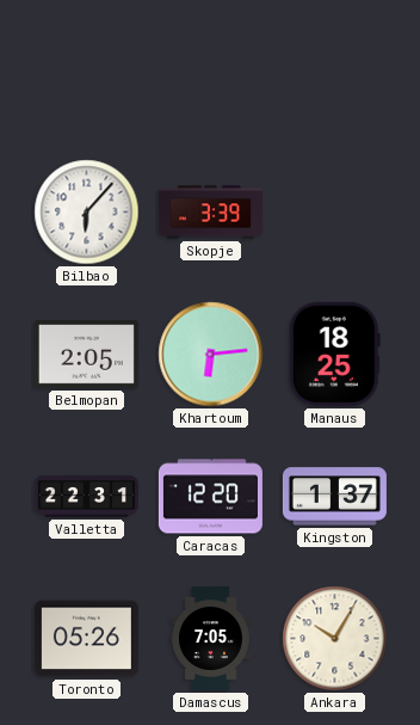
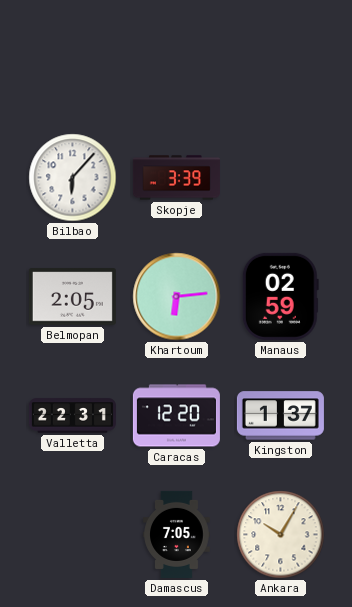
Manaus: 18:25 -> 02:59 (280, 296)
Toronto: 05:26 -> none (86, 639)
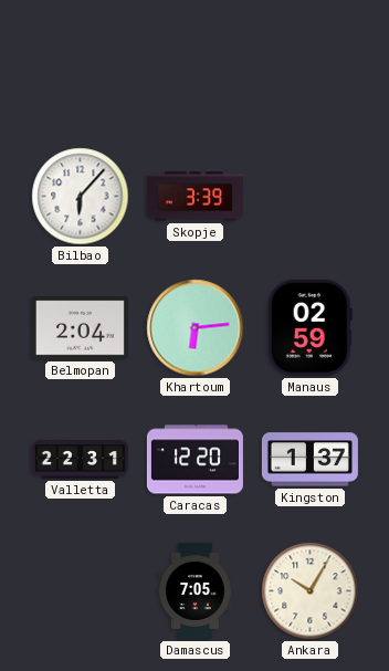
Belmopan: 2:05 -> 2:04 (80, 328)
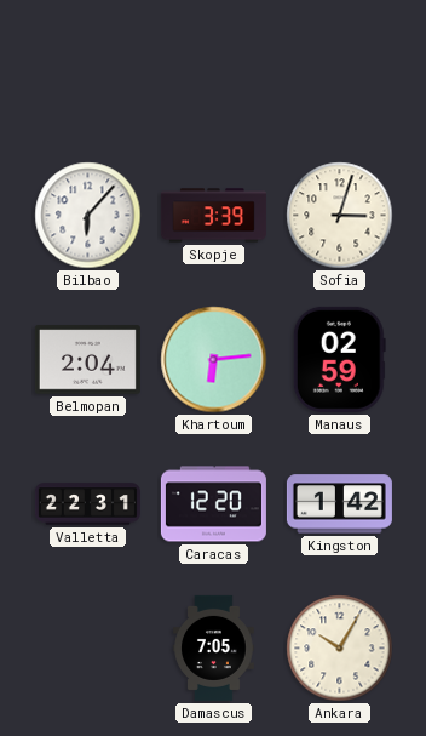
Sofia: none -> 3:03 (340, 216)
Kingston: 1:37 -> 1:42 (339, 504)
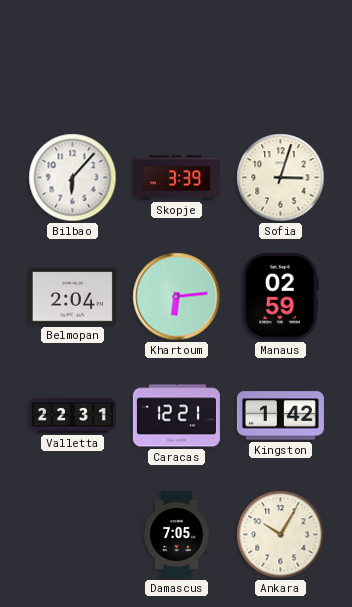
Caracas: 12:20 -> 12:21 (176, 416)
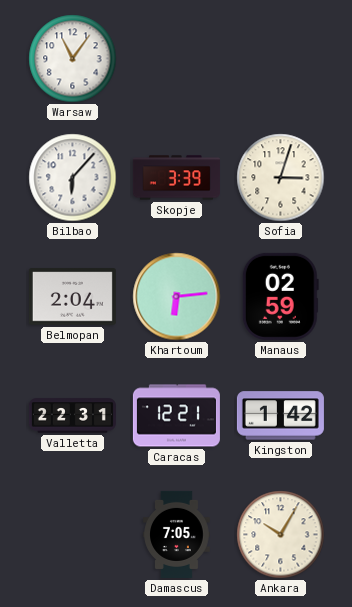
Warsaw: none -> 11:06 (73, 59)
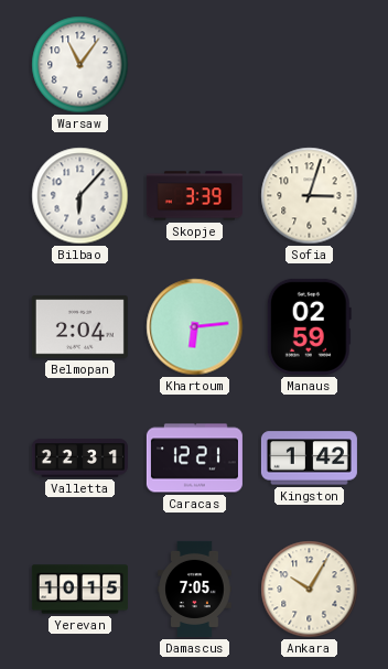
Yerevan: none -> 10:15 (79, 590)
